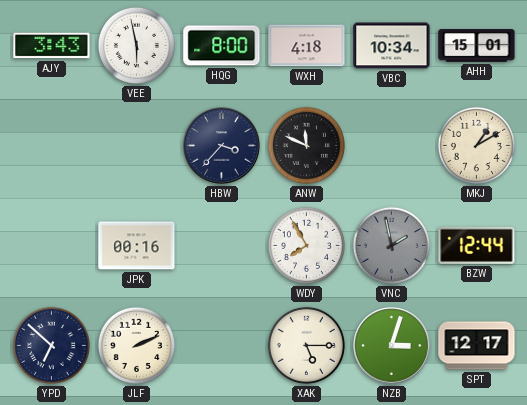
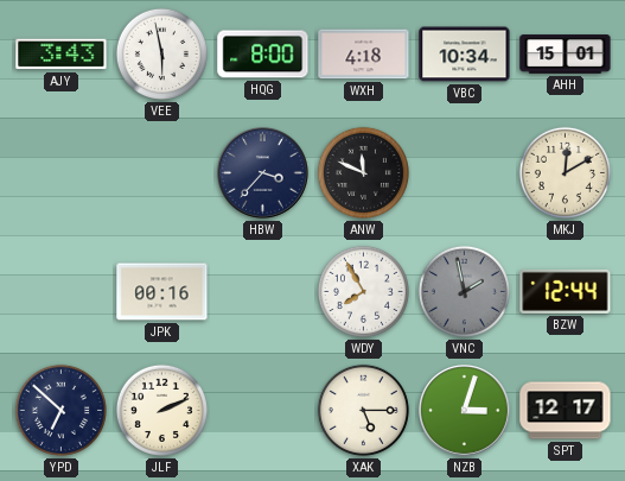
MKJ: 1:10 -> 12:10 (565, 172)
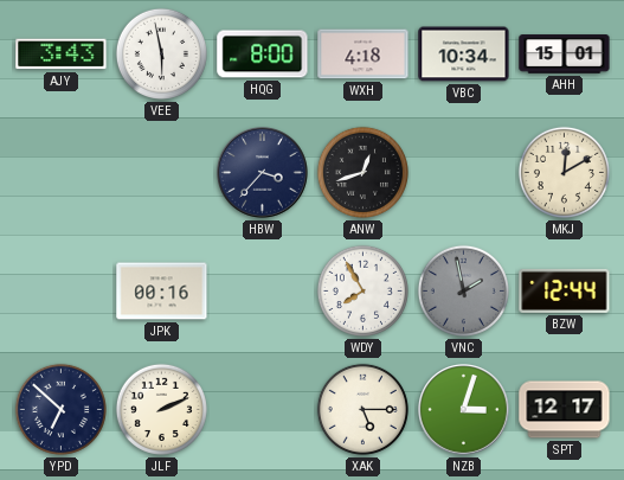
ANW: 11:49 -> 12:42 (362, 172)
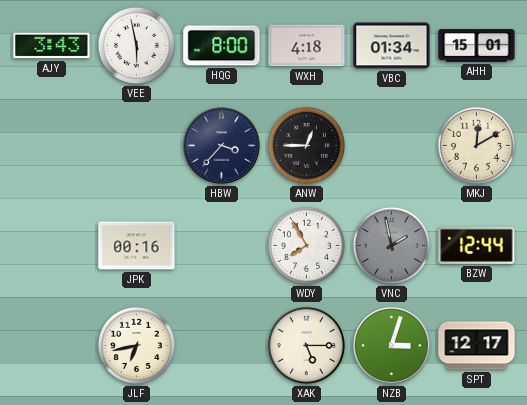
VBC: 10:34 -> 01:34 (392, 46)
ANW: 12:42 -> 12:45 (306, 145)
YPD: 6:52 -> none (60, 409)
JLF: 2:11 -> 6:43 (136, 345)
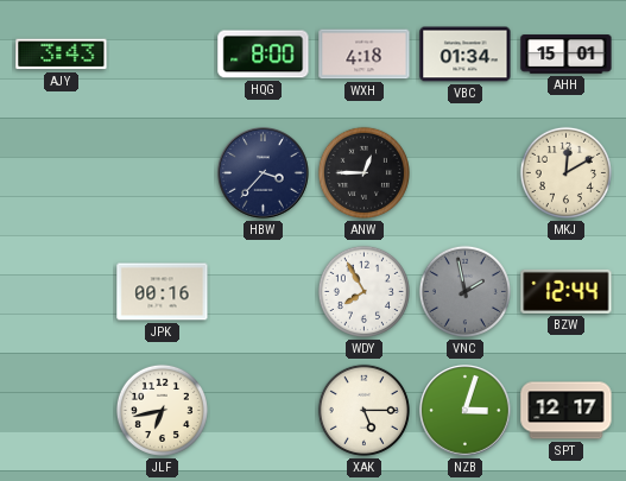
VEE: 5:58 -> none (136, 45)
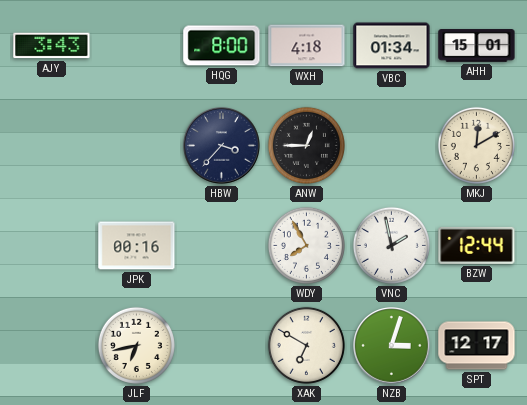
VNC dial: grey -> white (391, 245)
XAK: 5:15 -> 6:50 (306, 345)
